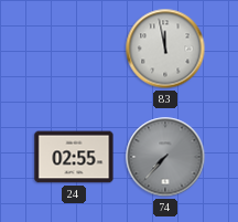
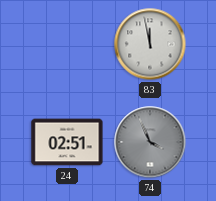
24: 02:55 -> 02:51 (67, 142)
74: 7:37 -> 3:56 (150, 142)
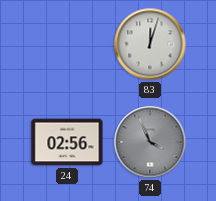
83: 11:58 -> 12:03 (150, 44)
24: 02:51 -> 02:56 (67, 142)
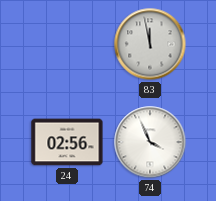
83: 12:03 -> 11:58 (150, 44)
74 dial: grey -> white (150, 142)
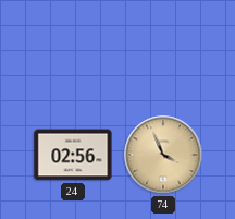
83: 11:58 -> none (150, 44)
74 dial: white -> champagne (163, 155)
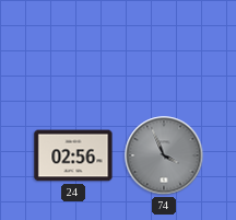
74 dial: champagne -> grey (164, 155)
